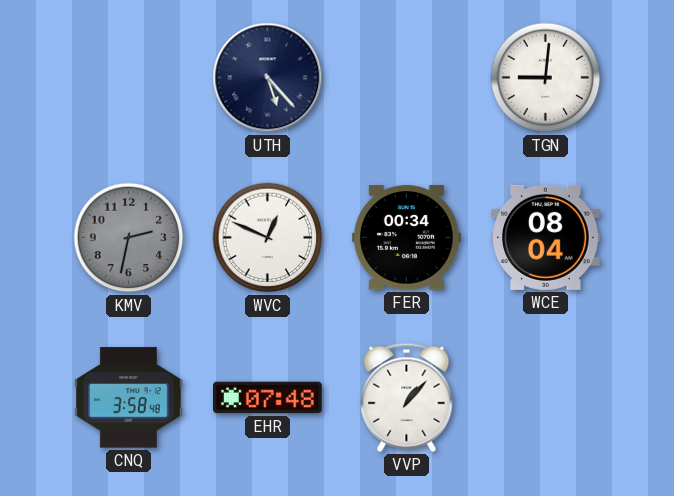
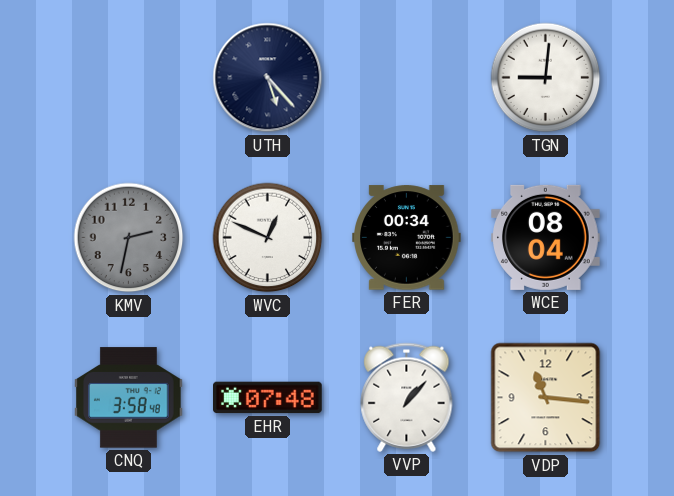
VDP: none -> 11:16 (546, 398)
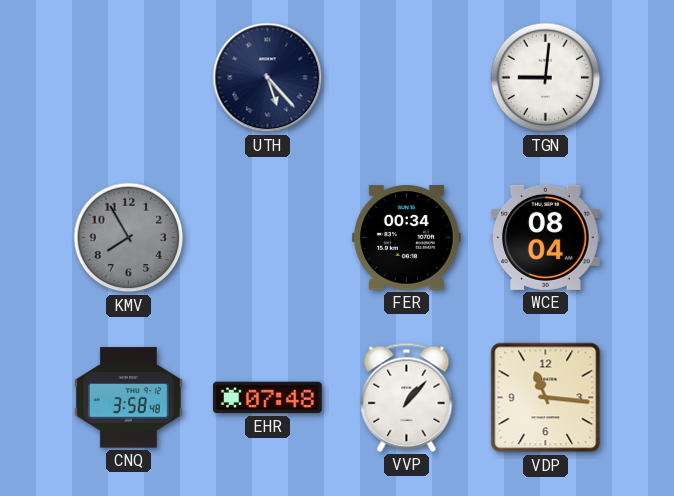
KMV: 2:32 -> 7:55 (129, 238)
WVC: 12:49 -> none (268, 238)
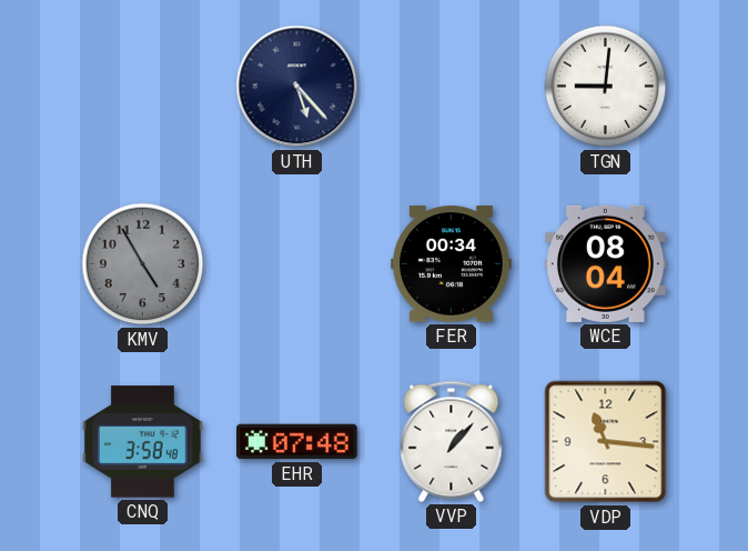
KMV: 7:55 -> 4:55 (143, 264)
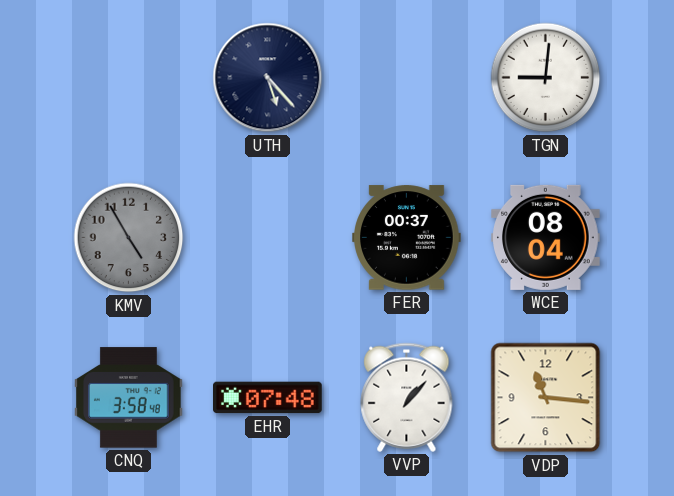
FER: 00:34 -> 00:37 (407, 238)
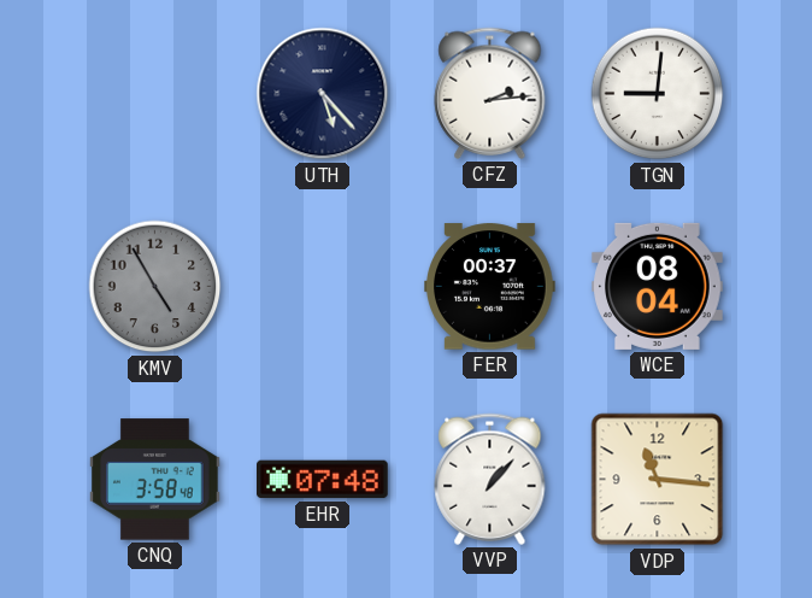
CFZ: none -> 2:14 (490, 93)
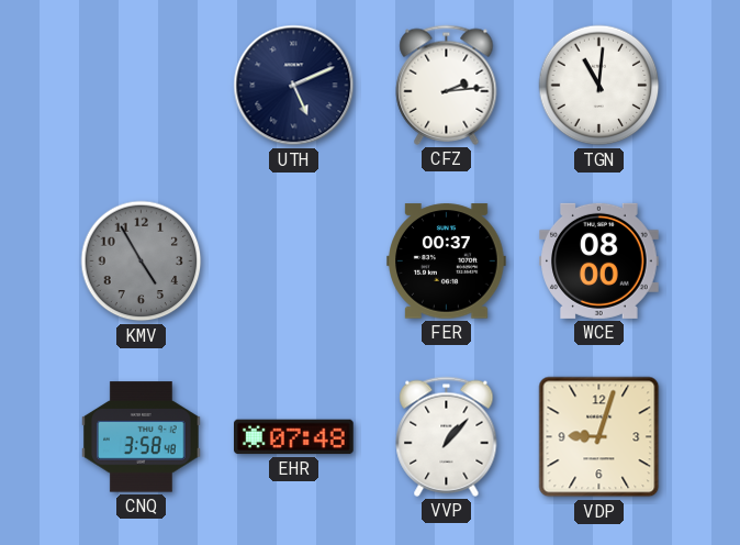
UTH: 5:23 -> 5:11 (294, 86)
TGN: 9:01 -> 11:01 (599, 86)
WCE: 08:04 -> 08:00 (599, 260)
VDP: 11:16 -> 9:03 (599, 437)
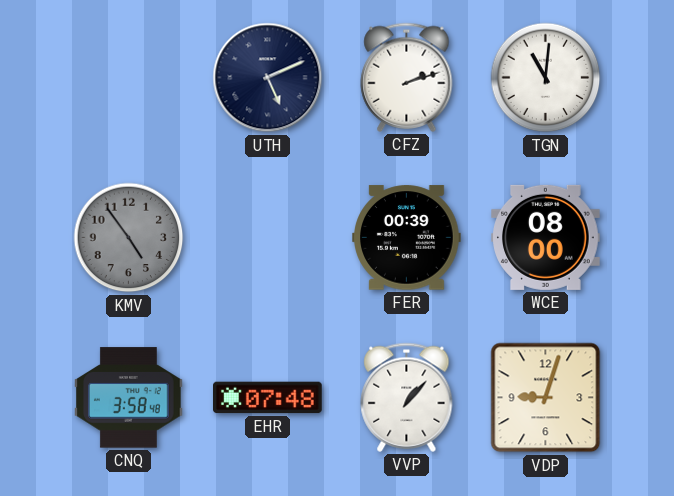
CFZ: 2:14 -> 2:12 (407, 77)
KMV: 4:55 -> 4:54 (129, 238)
FER: 00:37 -> 00:39 (407, 238)
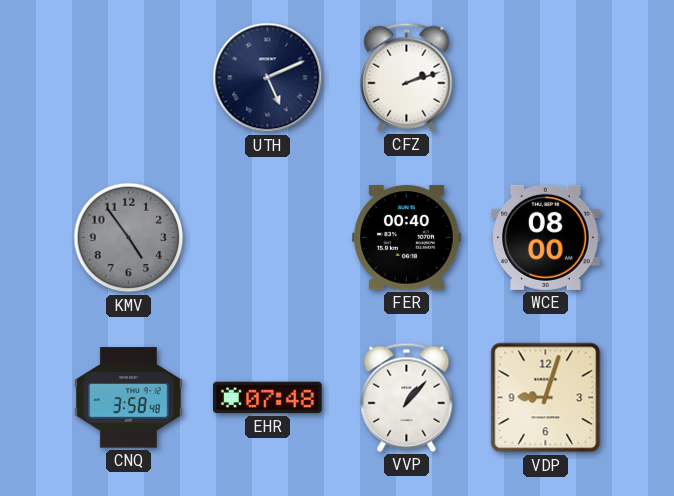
TGN: 11:01 -> none (546, 78)
FER: 00:39 -> 00:40 (407, 238)
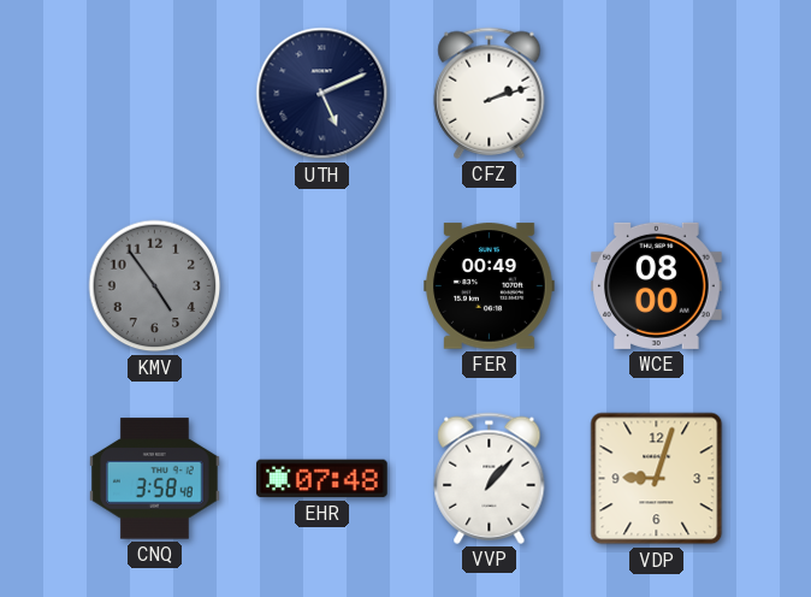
FER: 00:40 -> 00:49 (490, 286)
